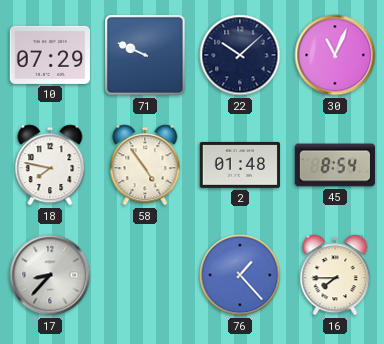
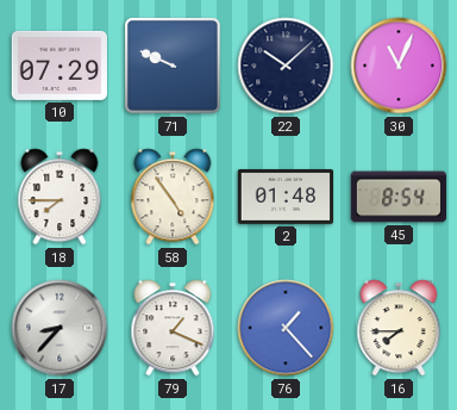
18: 7:47 -> 7:45 (60, 197)
79: none -> 1:19 (173, 328)
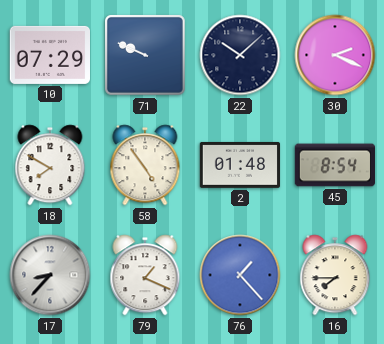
30: 11:04 -> 2:19 (335, 55)
18: 7:45 -> 7:50 (50, 165)
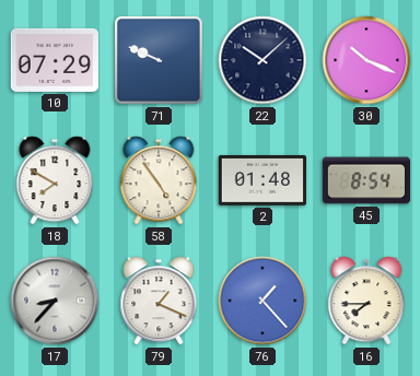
30: 2:19 -> 10:19 (366, 60)
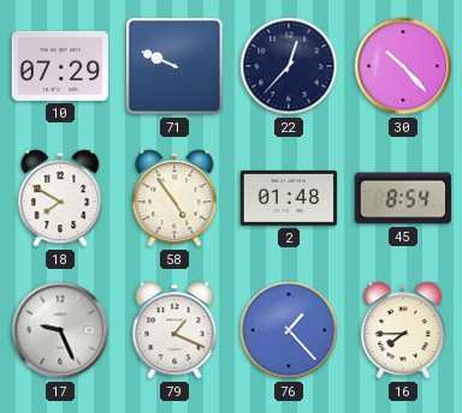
22: 10:08 -> 12:37 (289, 66)
30: 10:19 -> 10:23 (403, 66)
17: 8:37 -> 9:26 (60, 330)
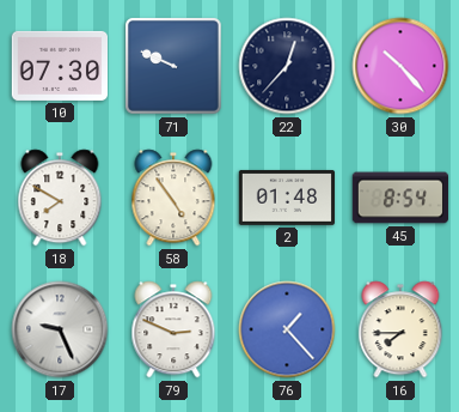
10: 07:29 -> 07:30 (59, 66)
79: 1:19 -> 2:49 (173, 329)
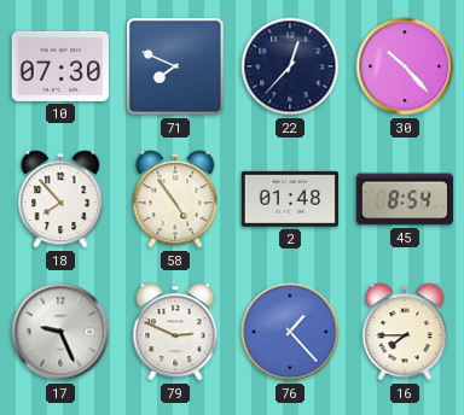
71: 9:49 -> 7:49 (175, 66)
18: 7:50 -> 7:53 (60, 199)
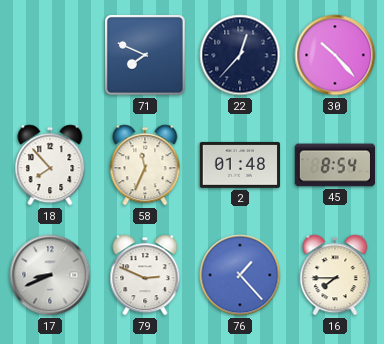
10: 07:30 -> none (59, 66)
58: 4:54 -> 11:34 (145, 165)
17: 9:26 -> 8:41 (50, 275)
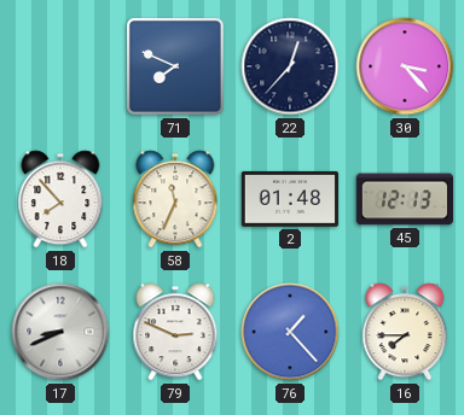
30: 10:23 -> 3:23 (405, 66)
45: 8:54 -> 12:13 (405, 199)
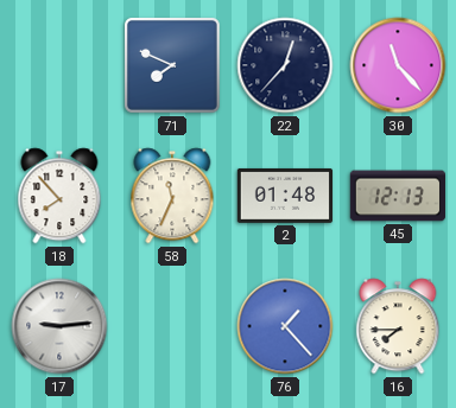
30: 3:23 -> 11:23 (398, 65)
17: 8:41 -> 9:14 (59, 326)
79: 2:49 -> none (175, 332)
